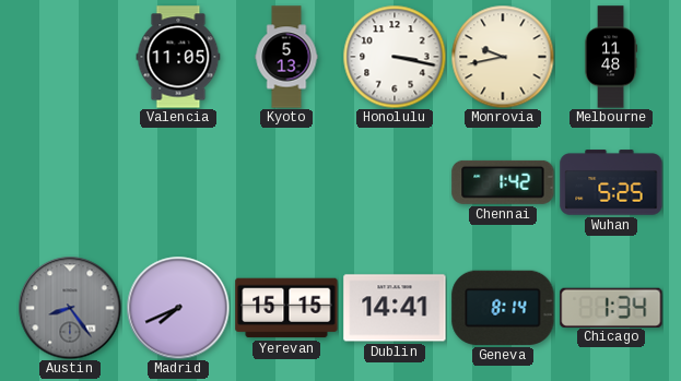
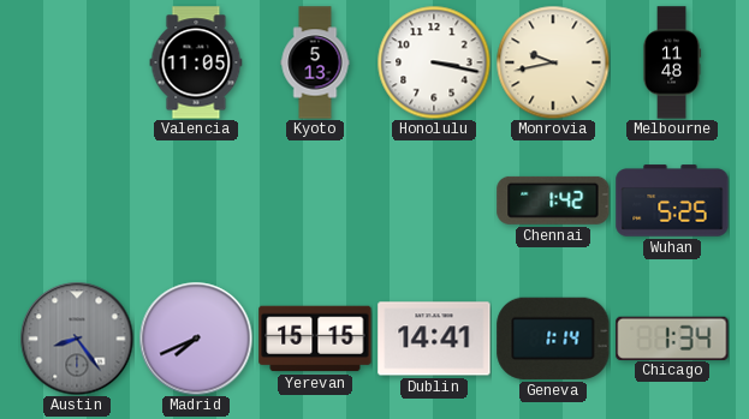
Geneva: 8:14 -> 1:14 (553, 339)
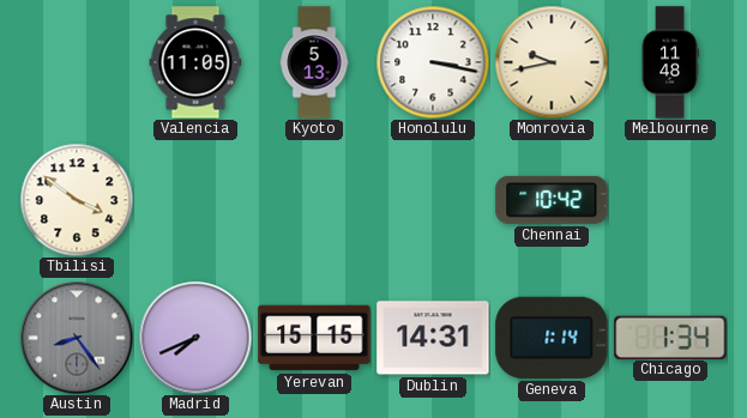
Tbilisi: none -> 3:51 (77, 200)
Chennai: 1:42 -> 10:42 (552, 200)
Wuhan: 5:25 -> none (672, 200)
Dublin: 14:41 -> 14:31 (433, 338)
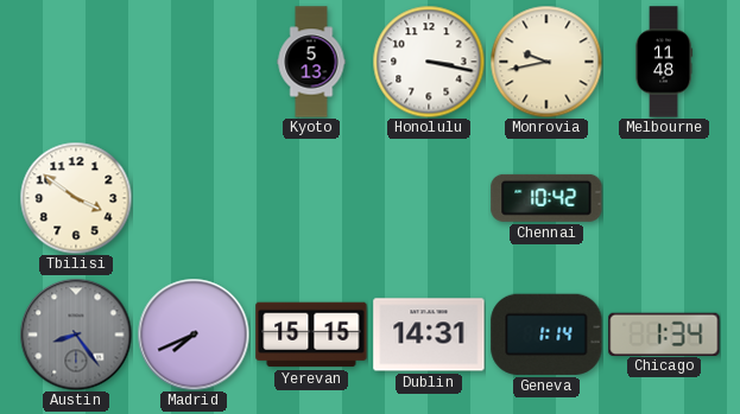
Valencia: 11:05 -> none (195, 62)
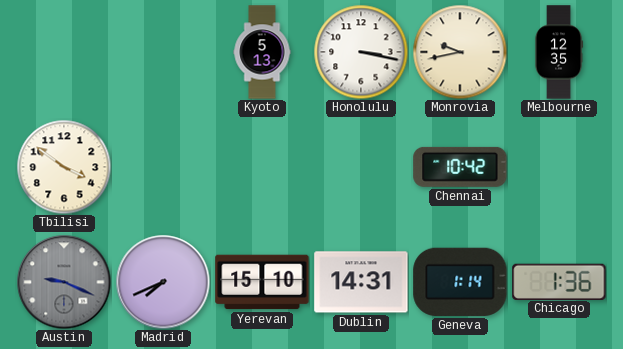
Melbourne: 11:48 -> 12:35 (559, 52)
Austin: 8:24 -> 9:19 (64, 282)
Yerevan: 15:15 -> 15:10 (262, 282)
Chicago: 1:34 -> 1:36 (559, 281)
